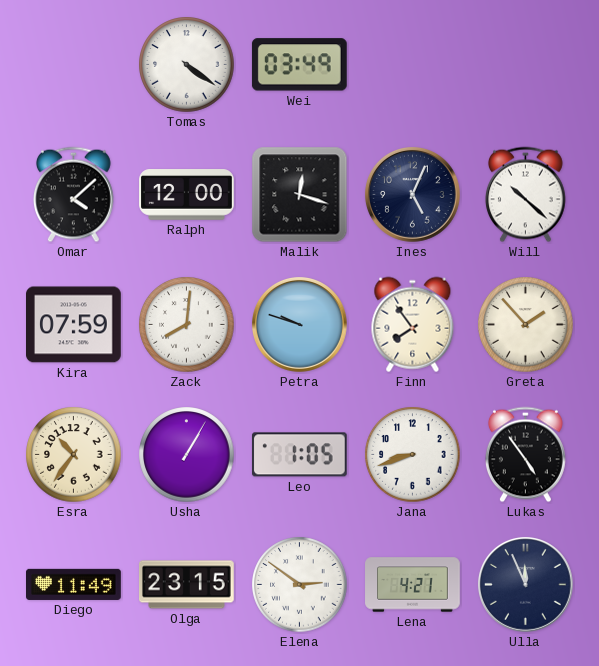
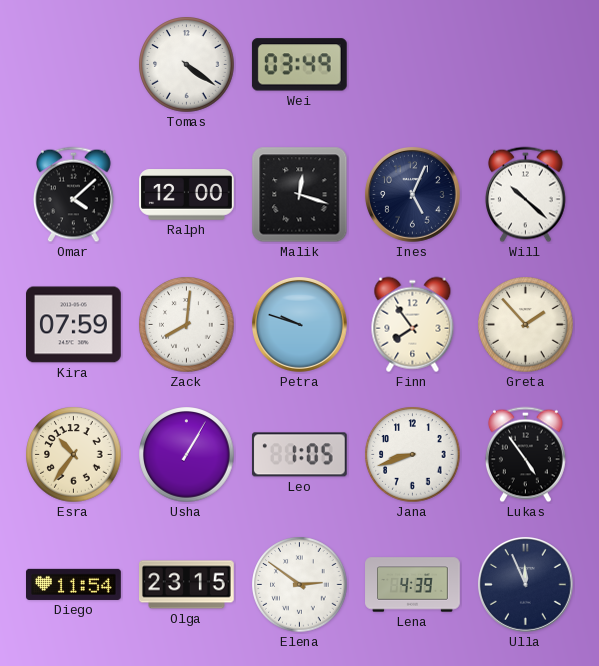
Diego: 11:49 -> 11:54 (74, 584)
Lena: 4:21 -> 4:39 (413, 585)
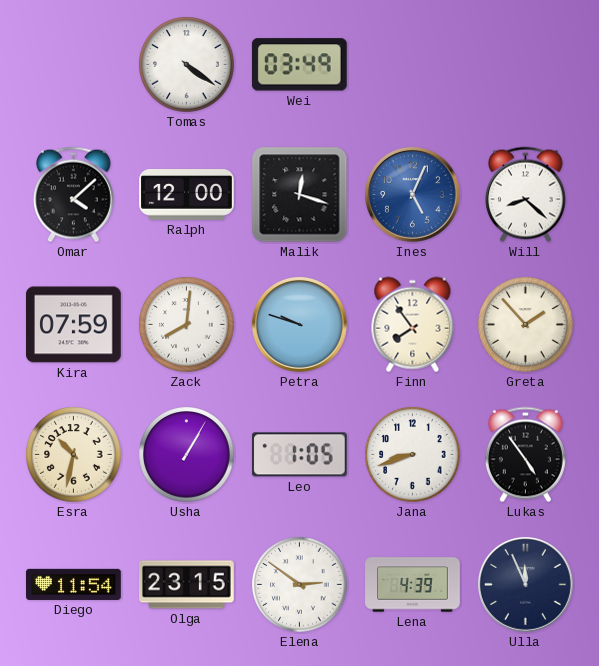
Ines dial: navy -> blue (412, 195)
Will: 10:22 -> 8:22 (525, 195)
Esra: 10:36 -> 10:32 (74, 455)
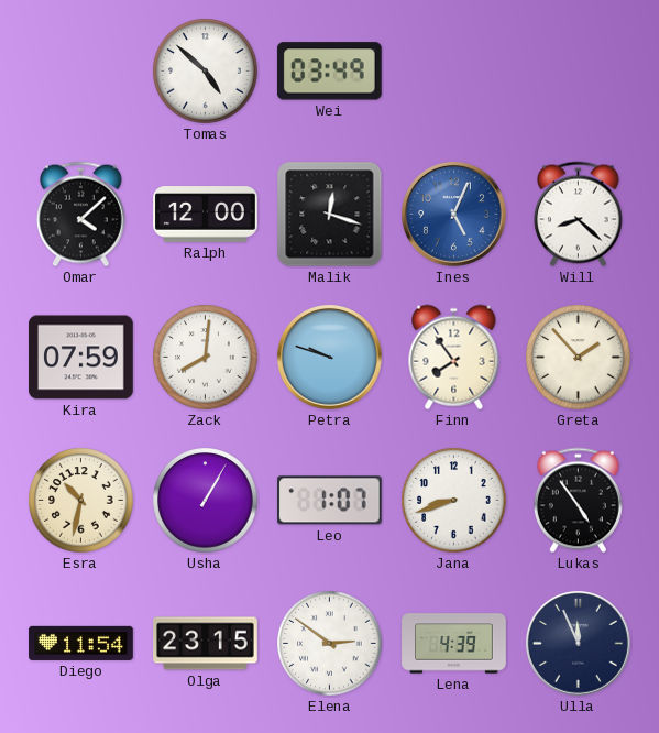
Tomas: 4:21 -> 4:52 (206, 72)
Leo: 1:05 -> 1:07 (329, 501)
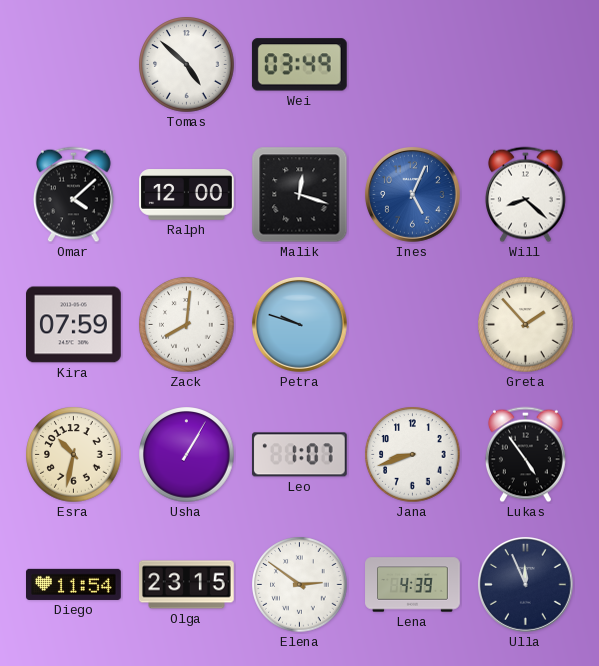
Finn: 7:54 -> none (454, 358)
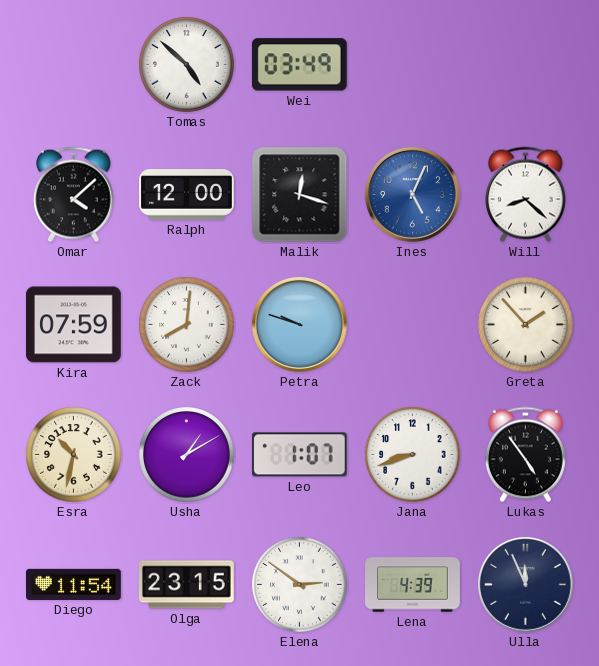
Usha: 1:05 -> 1:10 (187, 455)
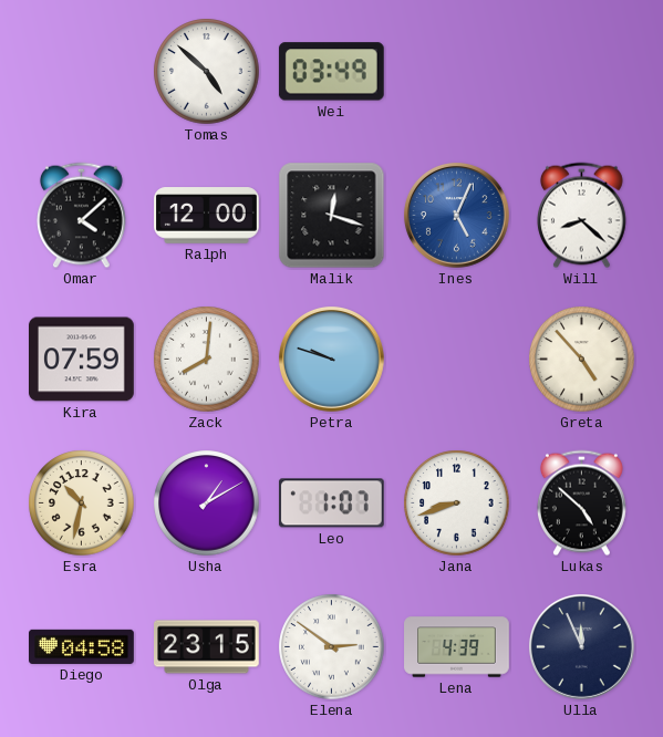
Greta: 1:53 -> 4:53 (582, 360)
Lukas: 4:54 -> 4:52 (581, 504)
Diego: 11:54 -> 04:58 (82, 646)
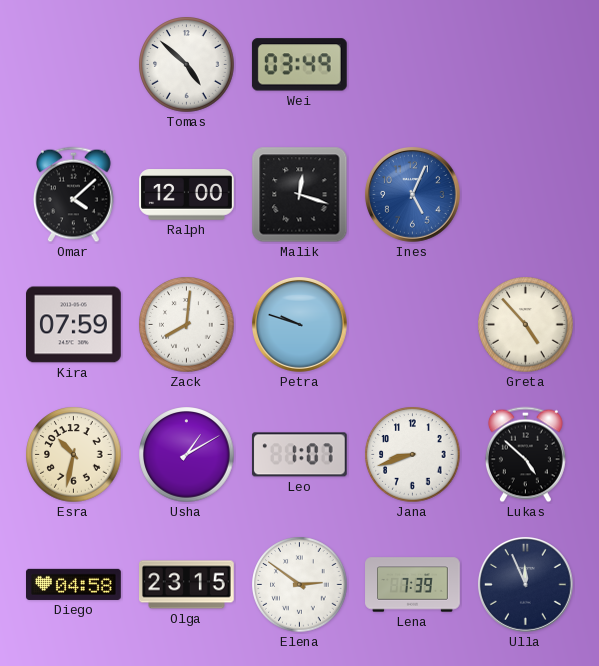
Will: 8:22 -> none (581, 216)
Lena: 4:39 -> 7:39 (413, 585)
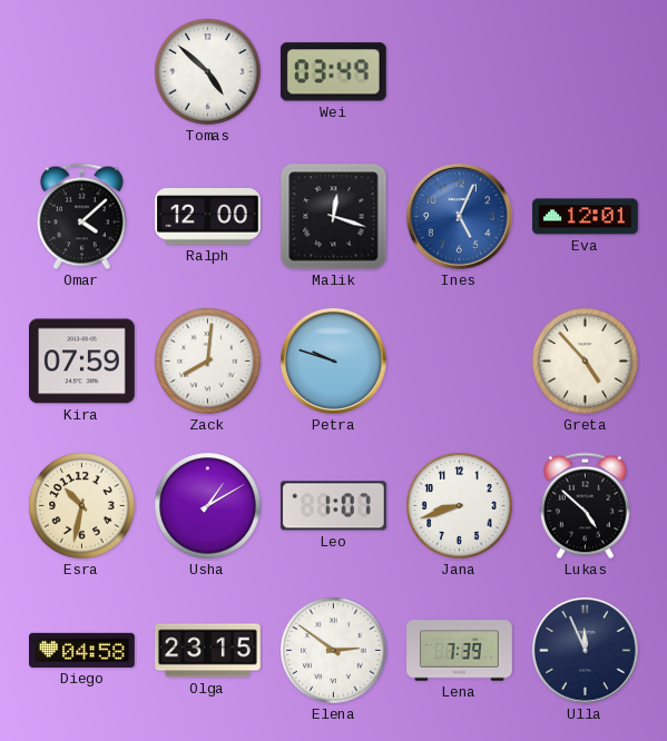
Eva: none -> 12:01 (586, 217)
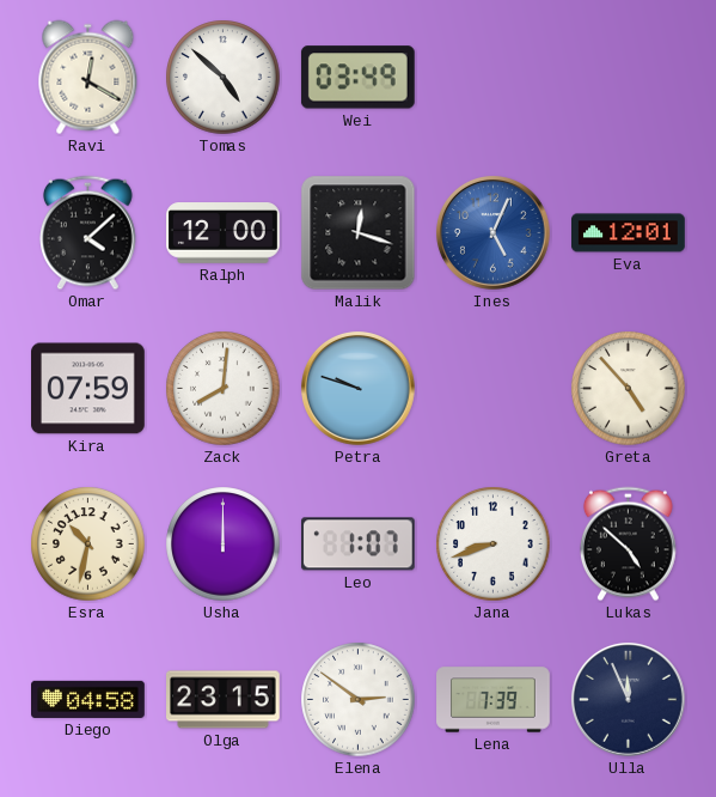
Ravi: none -> 12:20 (88, 78)
Usha: 1:10 -> 12:00 (224, 544)
